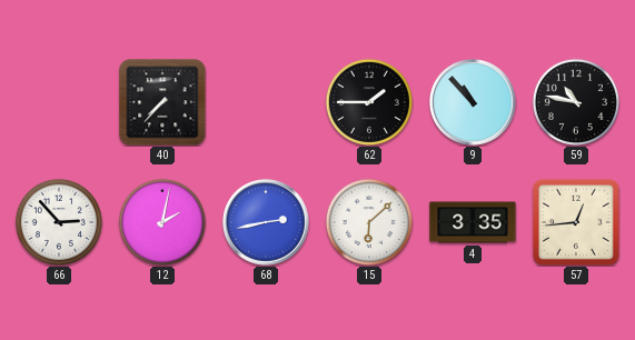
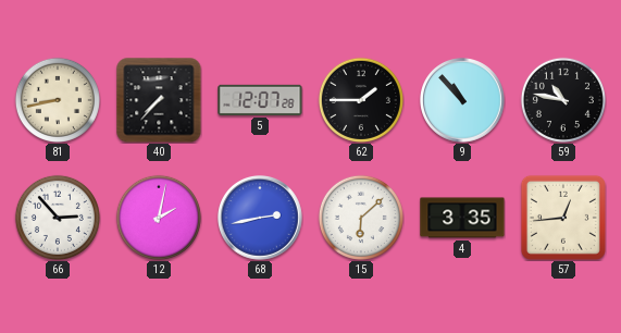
81: none -> 8:43 (58, 100)
5: none -> 12:07 (260, 100)
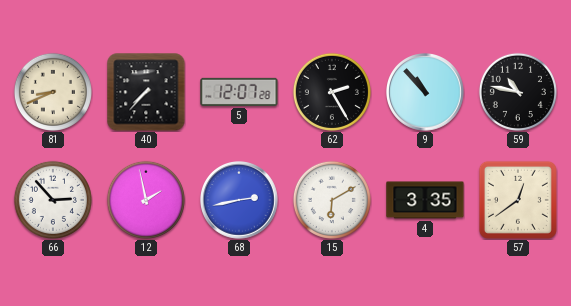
81: 8:43 -> 8:41 (53, 92)
62: 1:45 -> 2:25 (332, 92)
12: 2:02 -> 1:58 (146, 200)
15: 6:08 -> 6:10 (332, 200)
57: 12:44 -> 12:39 (518, 200)
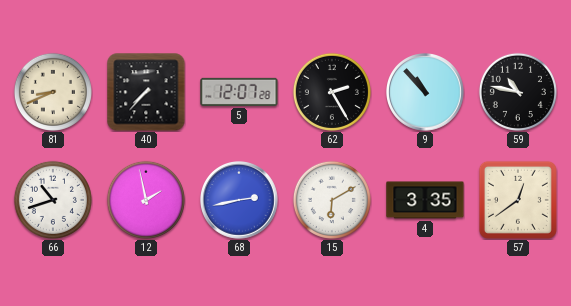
66: 2:53 -> 10:42 (53, 200)
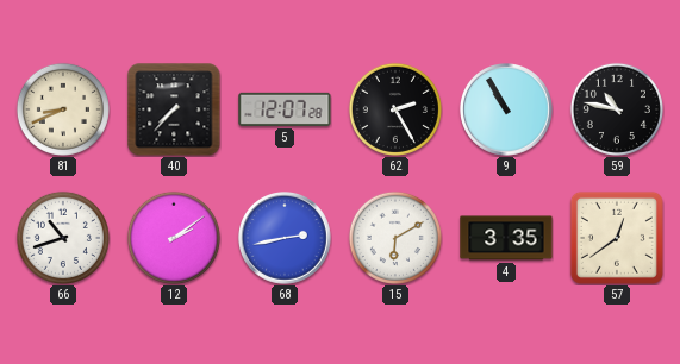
9: 10:53 -> 10:55 (507, 111)
12: 1:58 -> 2:09 (174, 238)
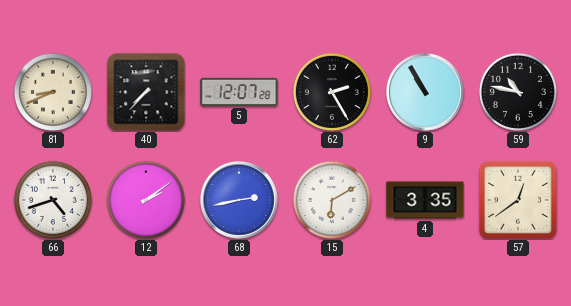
66: 10:42 -> 4:42 (53, 200)
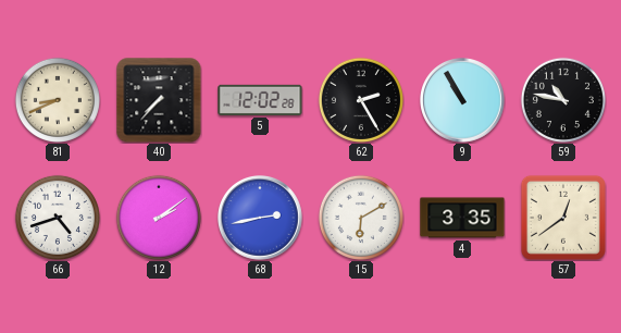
5: 12:07 -> 12:02 (260, 100)
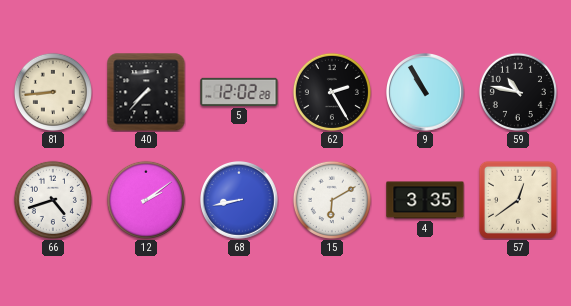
81: 8:41 -> 8:44 (53, 92)
68: 2:43 -> 8:43 (240, 201)
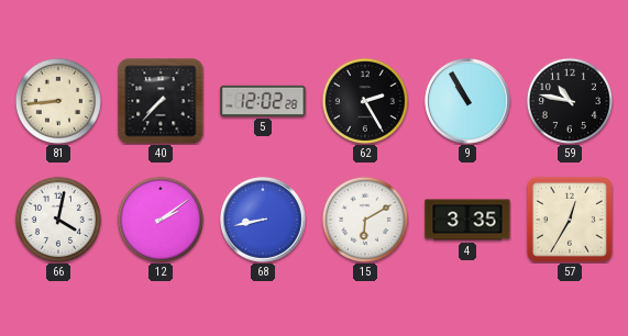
66: 4:42 -> 4:02 (58, 220)
57: 12:39 -> 12:35 (570, 220)
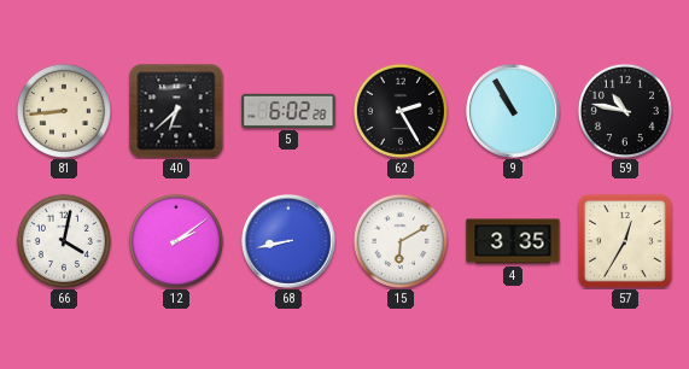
40: 7:37 -> 6:38 (176, 111)
5: 12:02 -> 6:02 (288, 111)
